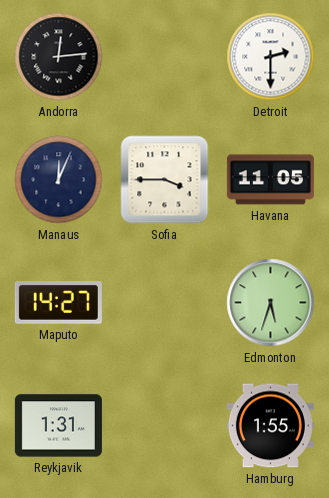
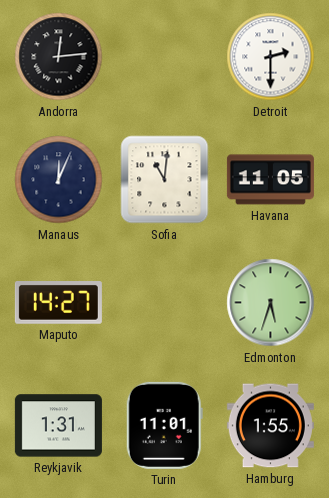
Sofia: 3:45 -> 11:01 (165, 180)
Turin: none -> 11:01 (164, 425)
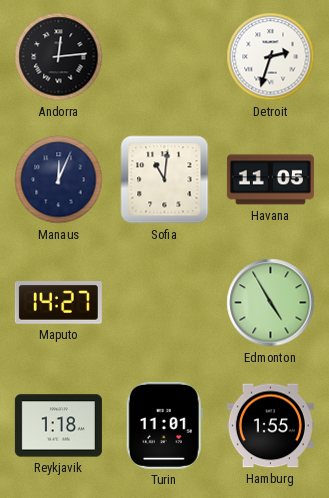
Detroit: 2:30 -> 2:33 (271, 57)
Edmonton: 5:33 -> 4:55 (271, 303)
Reykjavik: 1:31 -> 1:18 (58, 426)
